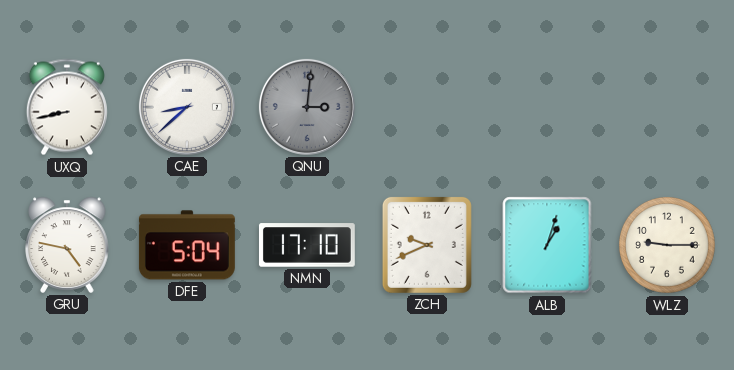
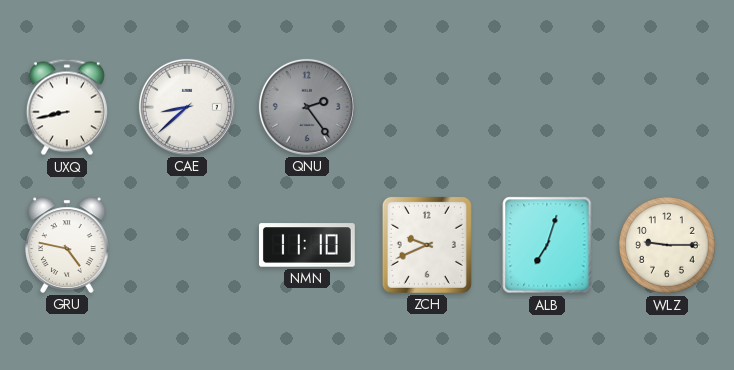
QNU: 3:01 -> 2:24 (307, 107)
DFE: 5:04 -> none (187, 245)
NMN: 17:10 -> 11:10 (307, 245)
ALB: 1:03 -> 7:03 (547, 245)
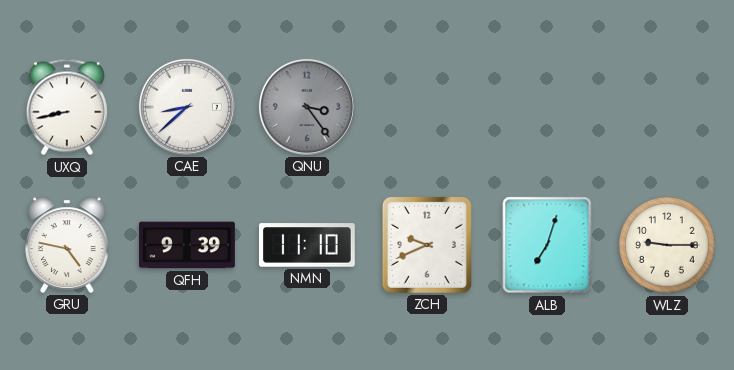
QNU: 2:24 -> 3:24 (307, 107)
QFH: none -> 9:39 (187, 245)
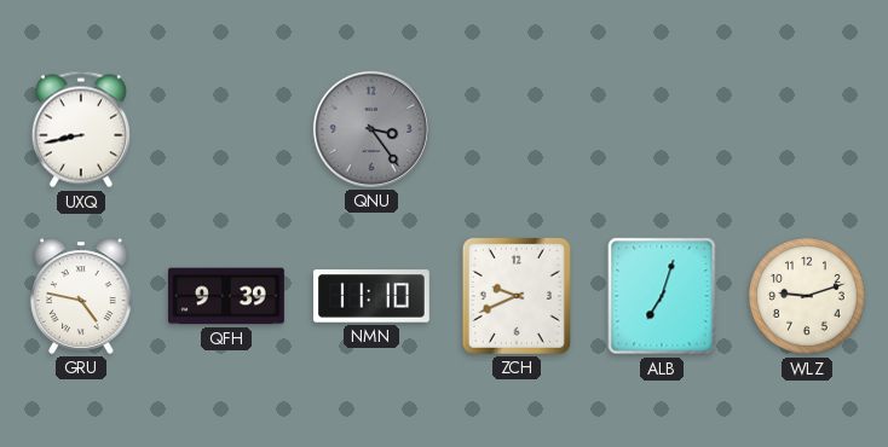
CAE: 8:38 -> none (187, 107)
WLZ: 9:15 -> 9:12 (807, 296)
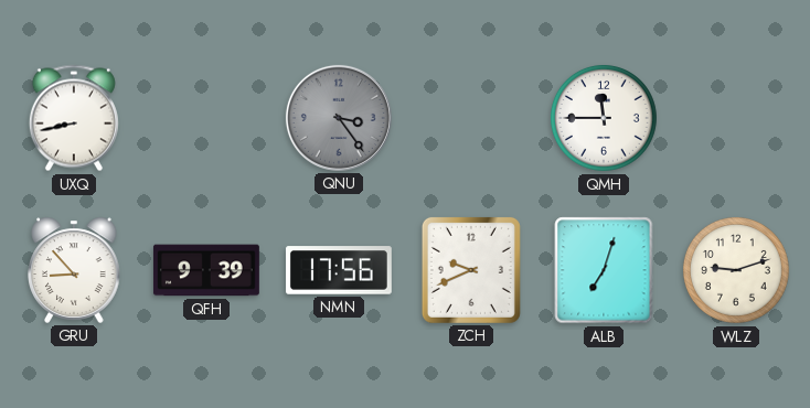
QMH: none -> 11:45 (604, 118)
GRU: 4:47 -> 8:53 (74, 270)
NMN: 11:10 -> 17:56 (339, 270)
